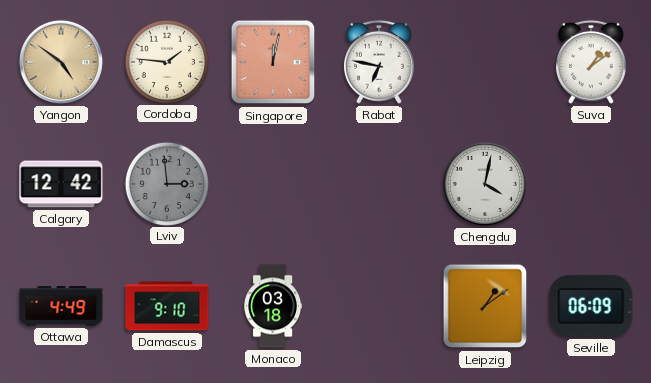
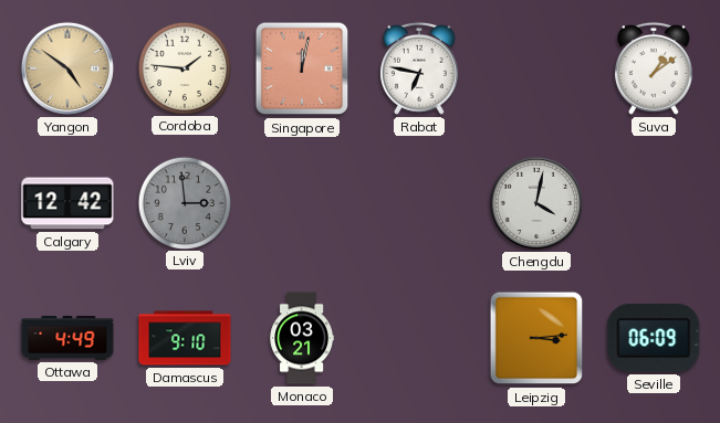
Monaco: 03:18 -> 03:21 (301, 338)
Leipzig: 1:09 -> 3:14 (536, 338)
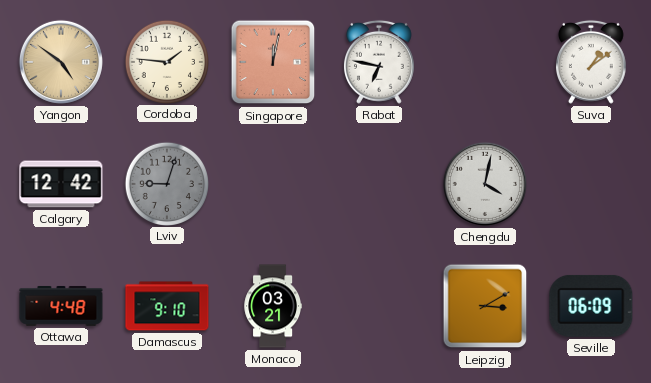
Lviv: 2:59 -> 9:03 (166, 183)
Ottawa: 4:49 -> 4:48 (61, 306)
Leipzig: 3:14 -> 3:10 (485, 306)
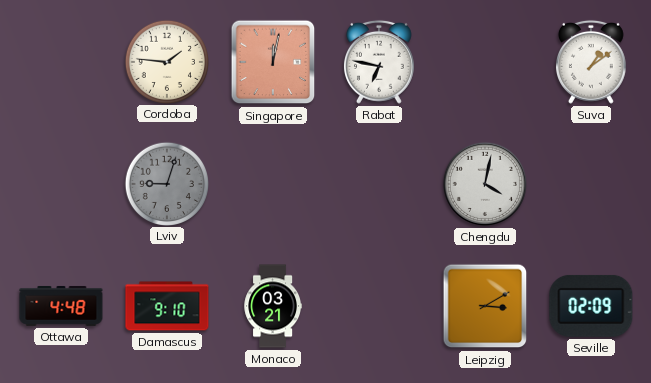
Yangon: 4:51 -> none (61, 62)
Calgary: 12:42 -> none (61, 184)
Seville: 06:09 -> 02:09 (591, 306)
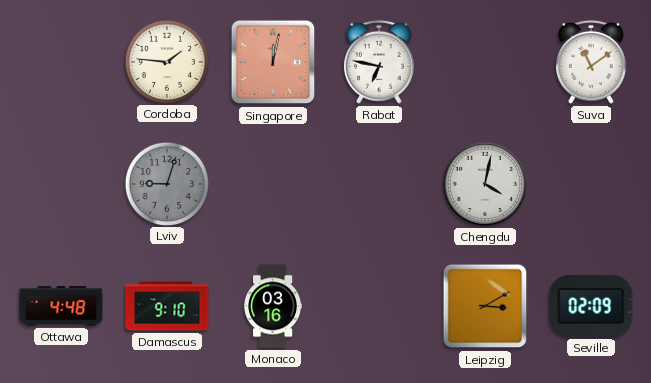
Suva: 1:09 -> 11:09 (591, 62)
Monaco: 03:21 -> 03:16 (272, 306)
